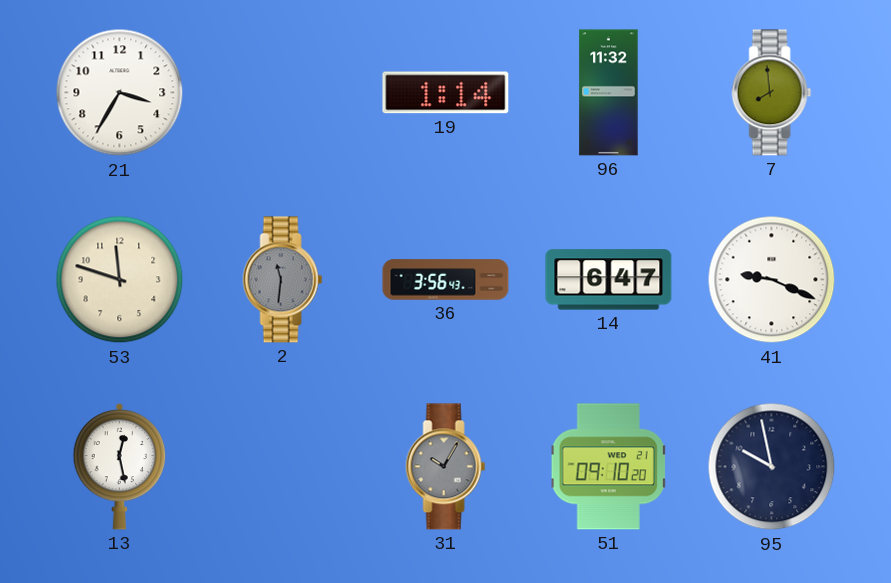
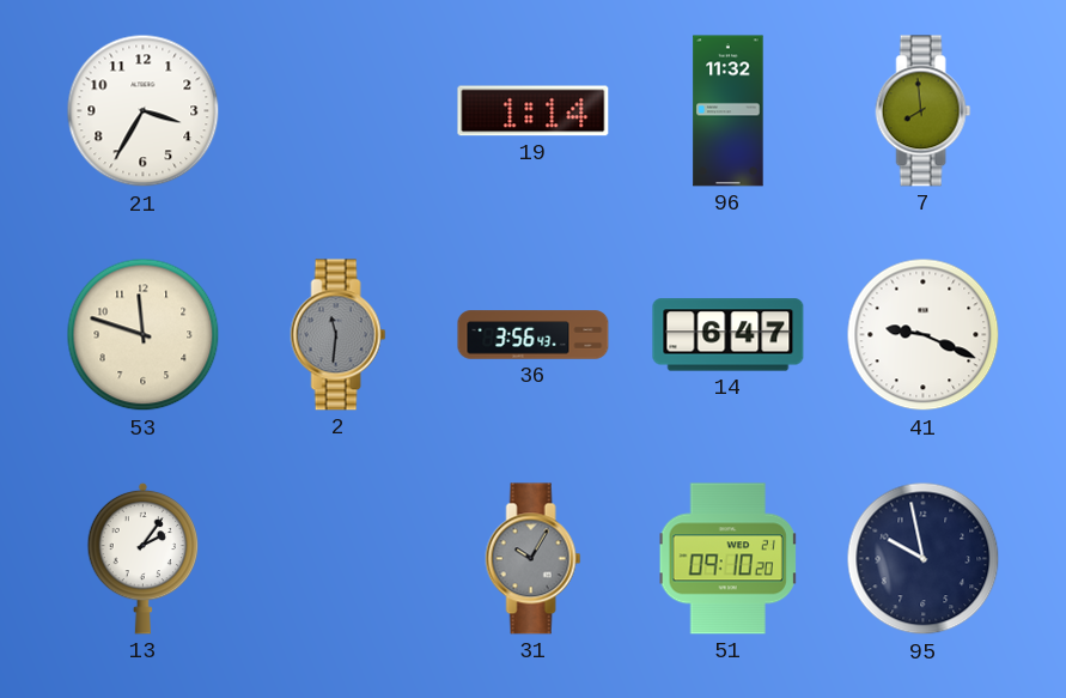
13: 12:28 -> 2:06 (144, 558)
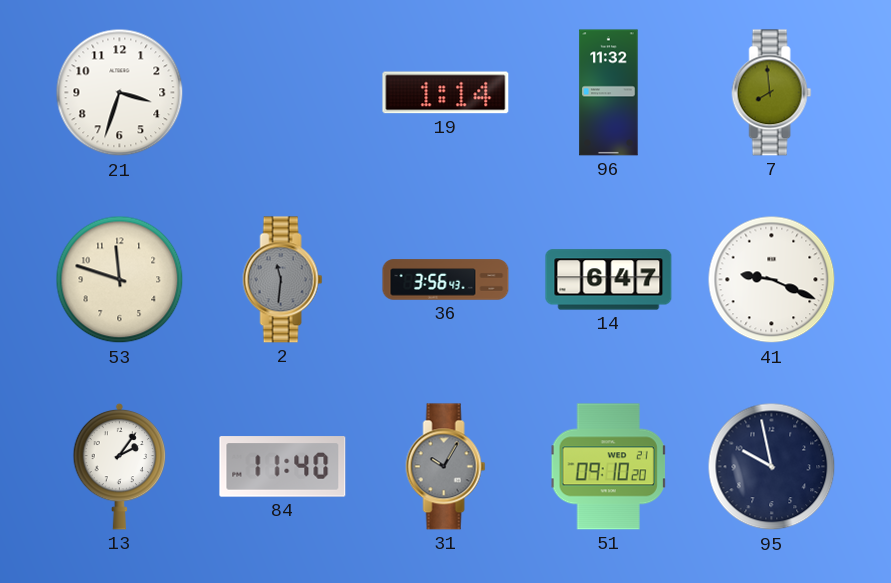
21: 3:35 -> 3:33 (120, 93)
84: none -> 11:40 (283, 467)
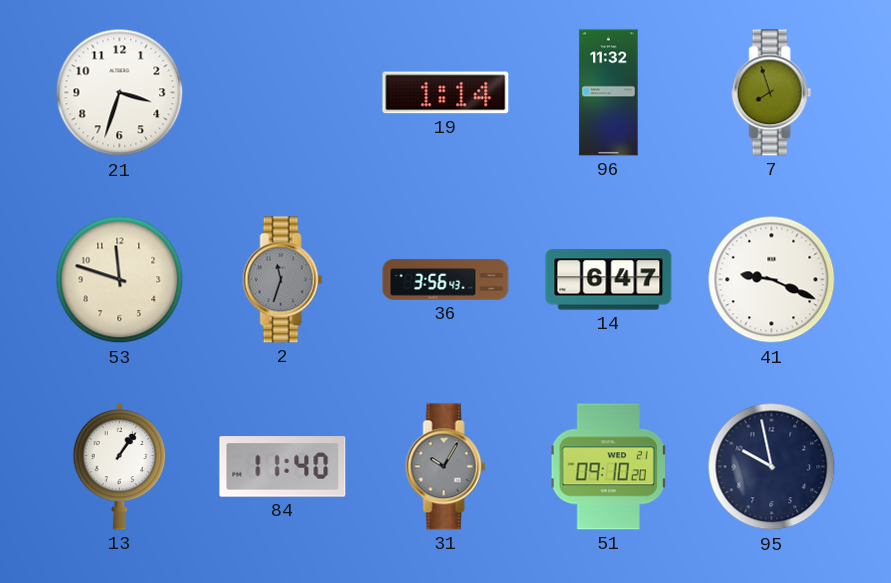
7: 7:59 -> 7:57 (772, 93)
2: 11:31 -> 11:33 (283, 280)
13: 2:06 -> 1:06 (120, 466)
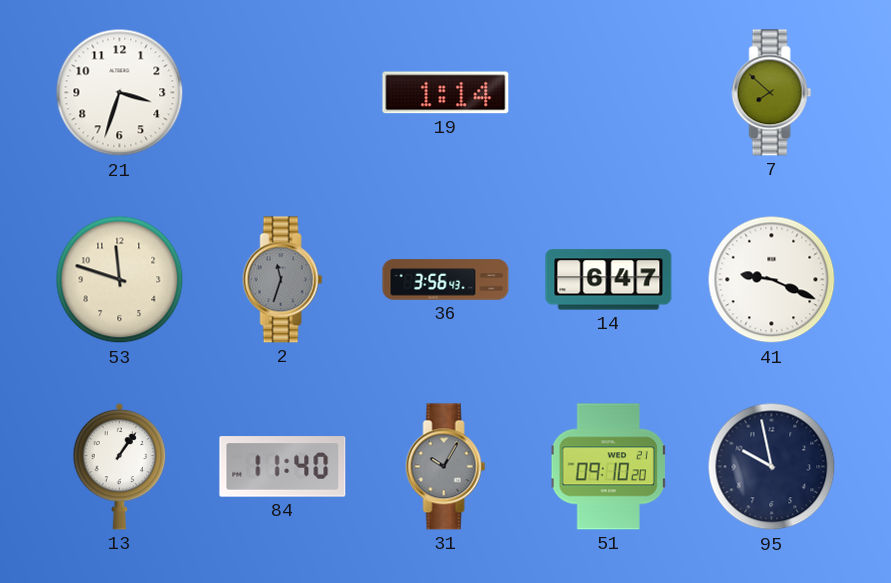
96: 11:32 -> none (609, 93)
7: 7:57 -> 7:52 (772, 93)
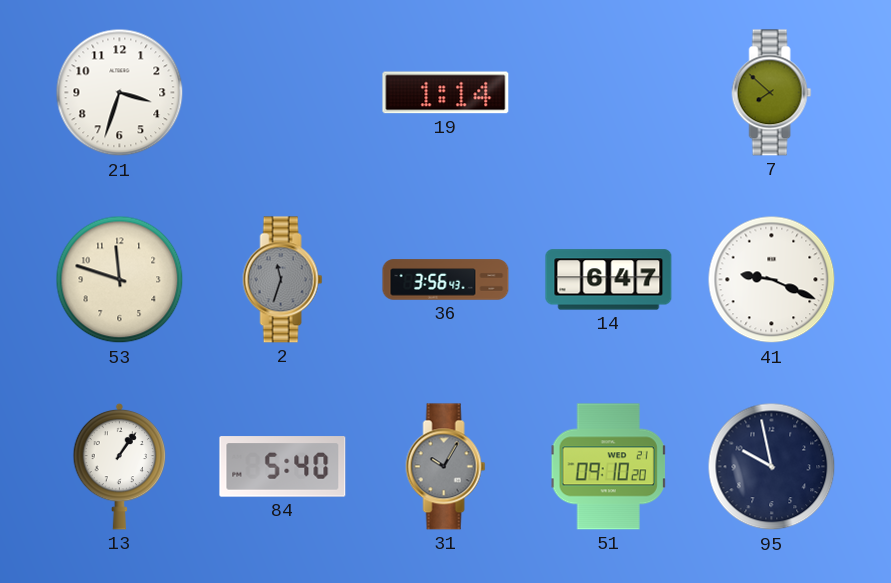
84: 11:40 -> 5:40 (283, 467)
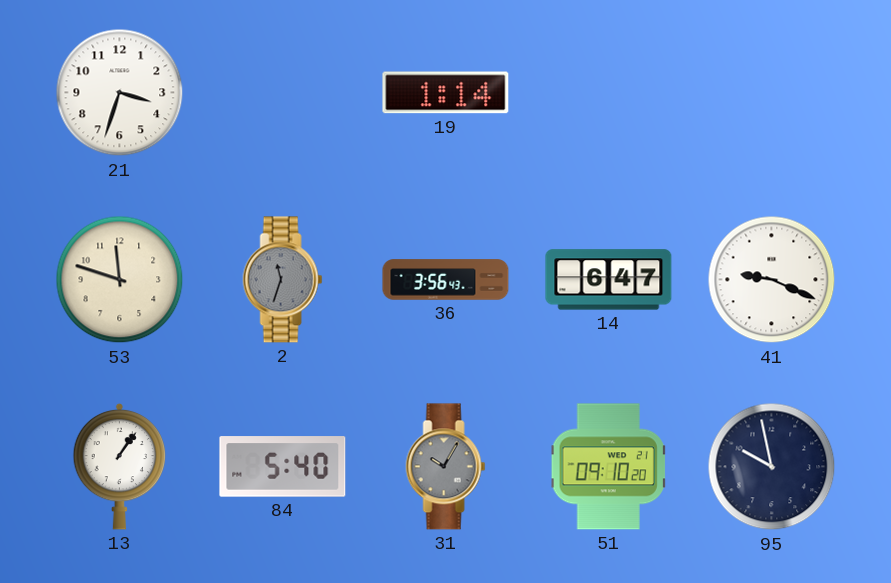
7: 7:52 -> none (772, 93)
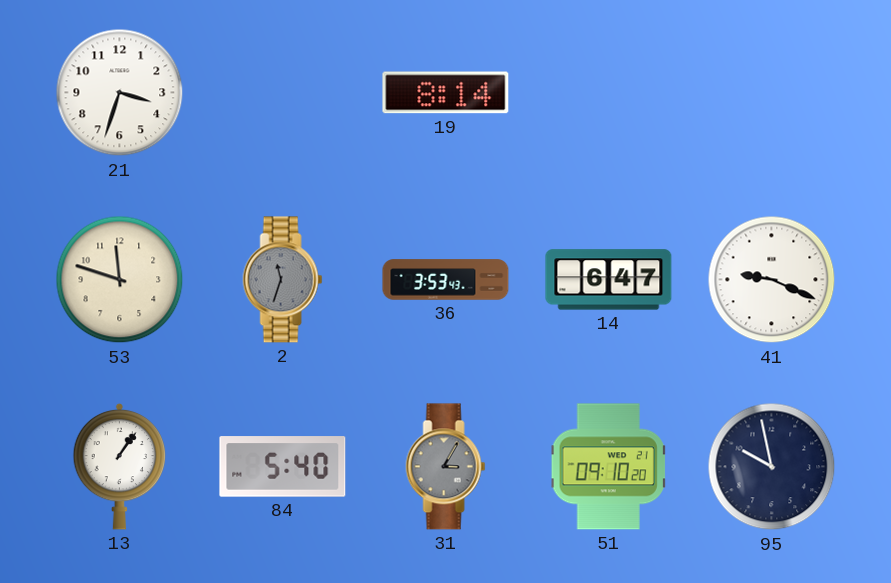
19: 1:14 -> 8:14 (446, 93)
36: 3:56 -> 3:53 (446, 280)
31: 10:05 -> 3:05 (446, 467)
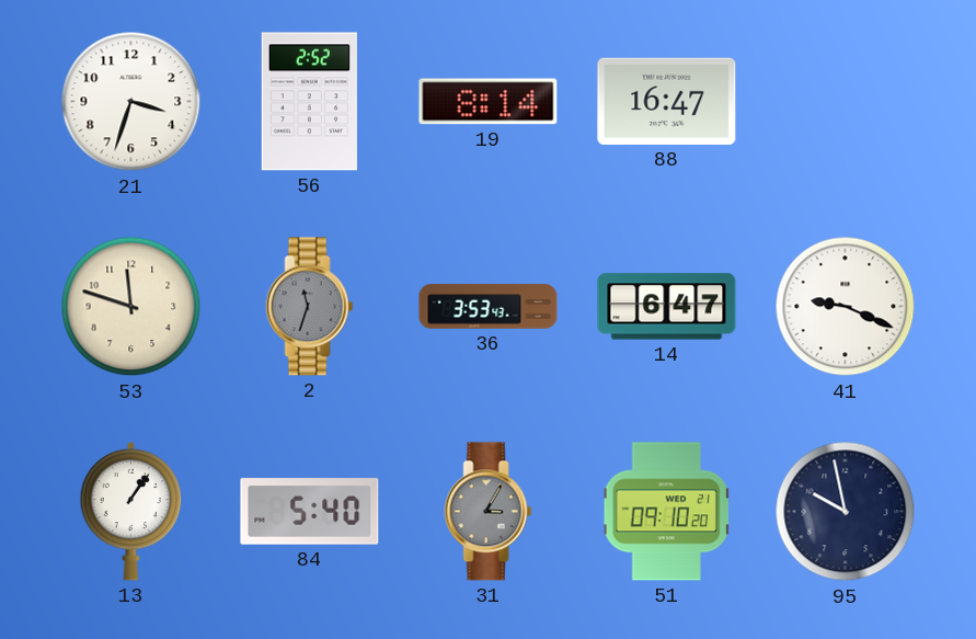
56: none -> 2:52 (309, 102)
88: none -> 16:47 (667, 101)
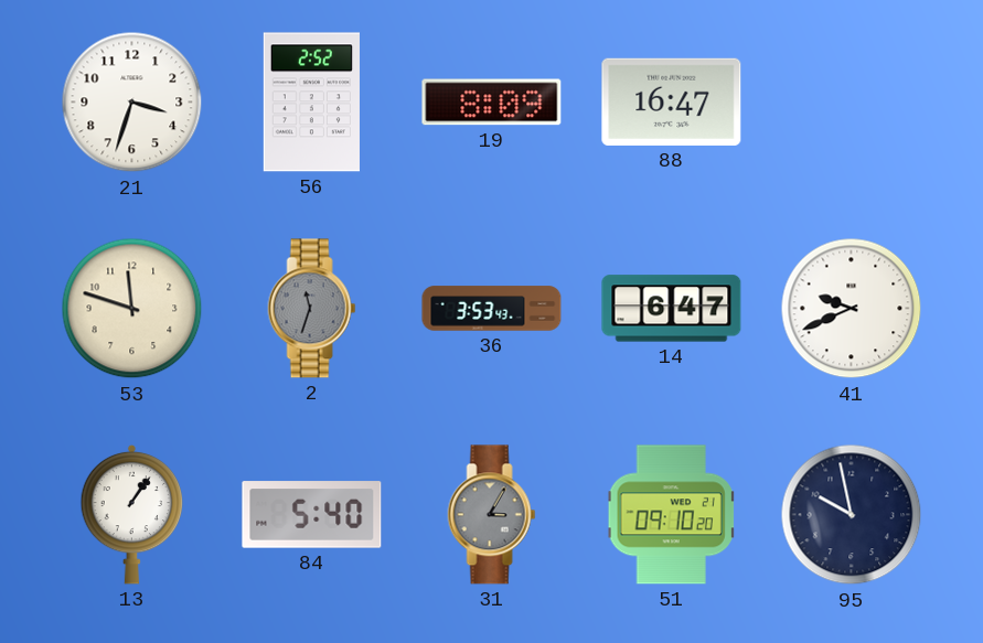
19: 8:14 -> 8:09 (492, 103)
41: 9:19 -> 9:41 (852, 309)
